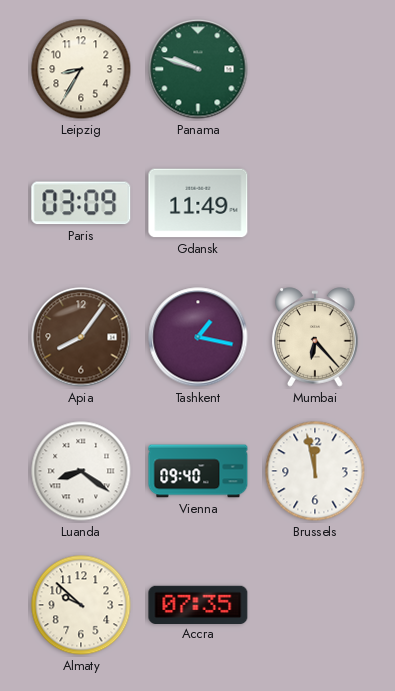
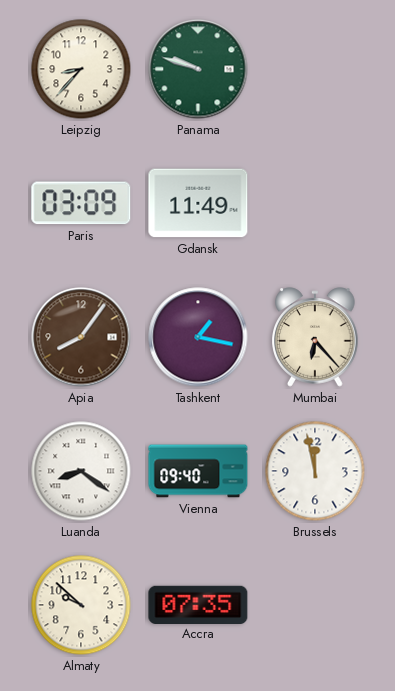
Leipzig: 8:35 -> 8:37 (81, 69)
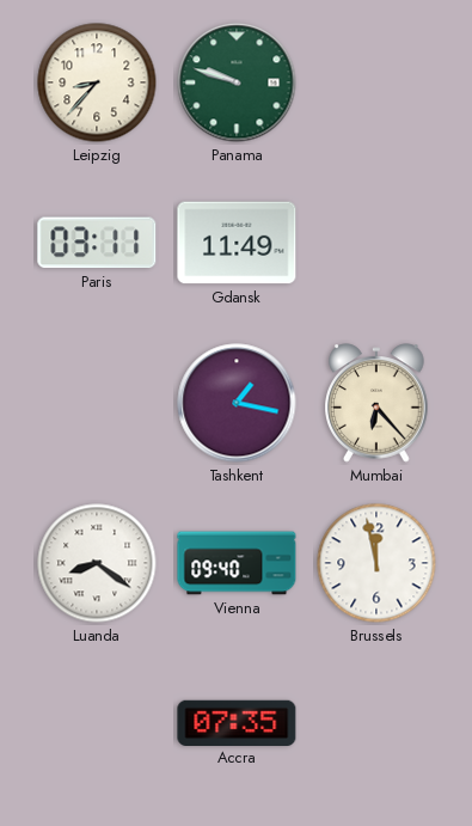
Paris: 03:09 -> 03:11 (97, 243)
Apia: 8:06 -> none (81, 337)
Almaty: 9:52 -> none (81, 605)
